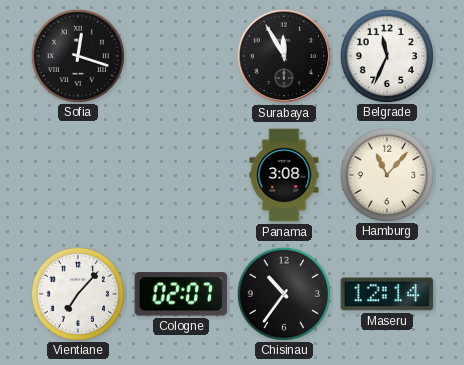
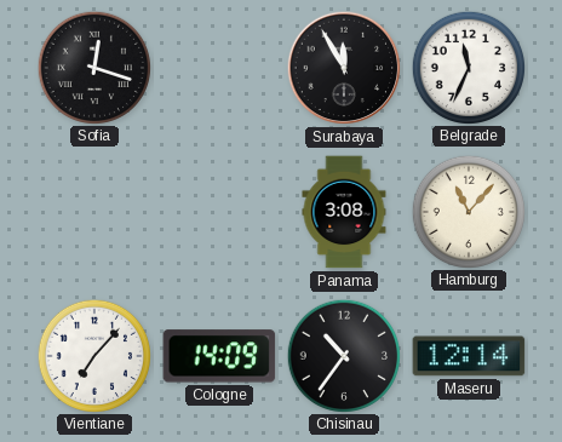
Cologne: 02:07 -> 14:09 (219, 356)
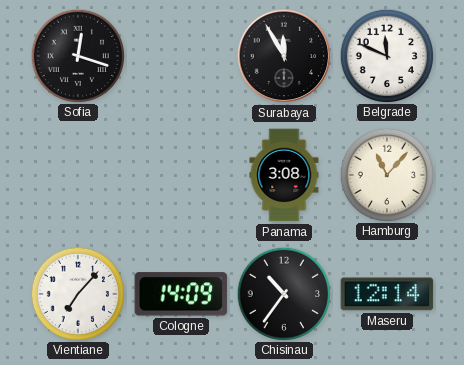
Belgrade: 11:34 -> 11:49 (386, 55)
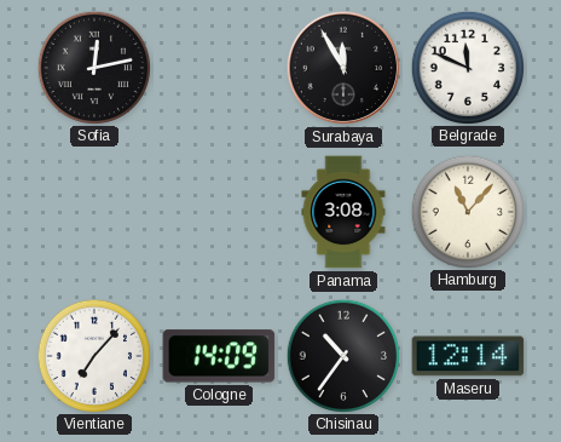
Sofia: 12:18 -> 12:13 (93, 67)
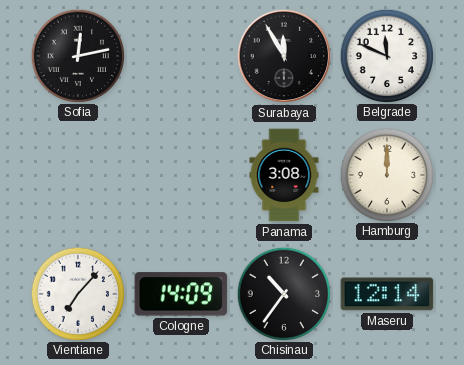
Hamburg: 11:07 -> 12:00 (386, 174)
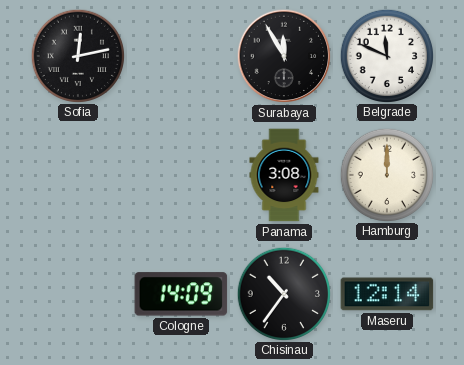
Vientiane: 7:07 -> none (77, 293)
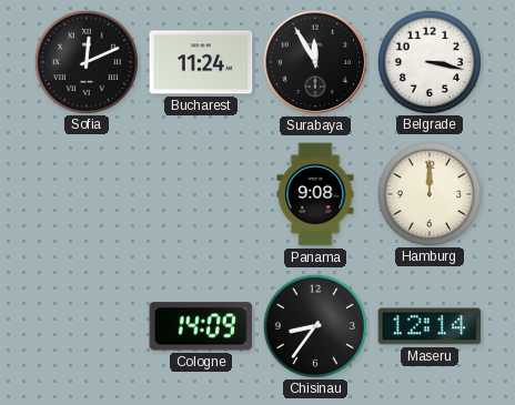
Sofia: 12:13 -> 12:11 (85, 61)
Bucharest: none -> 11:24 (201, 62)
Belgrade: 11:49 -> 3:17 (428, 61)
Panama: 3:08 -> 9:08 (315, 194)
Chisinau: 10:36 -> 8:36 (314, 325)
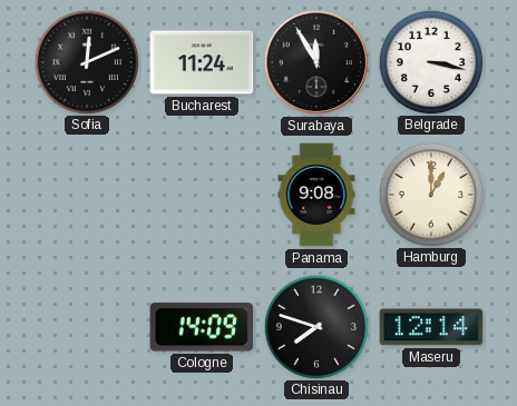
Hamburg: 12:00 -> 1:00 (430, 194)
Chisinau: 8:36 -> 7:48 (315, 326)
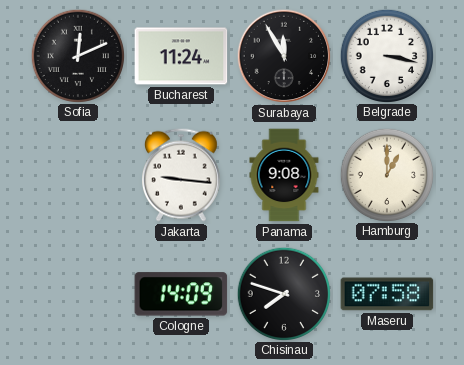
Jakarta: none -> 9:16 (181, 175)
Maseru: 12:14 -> 07:58 (387, 294)
